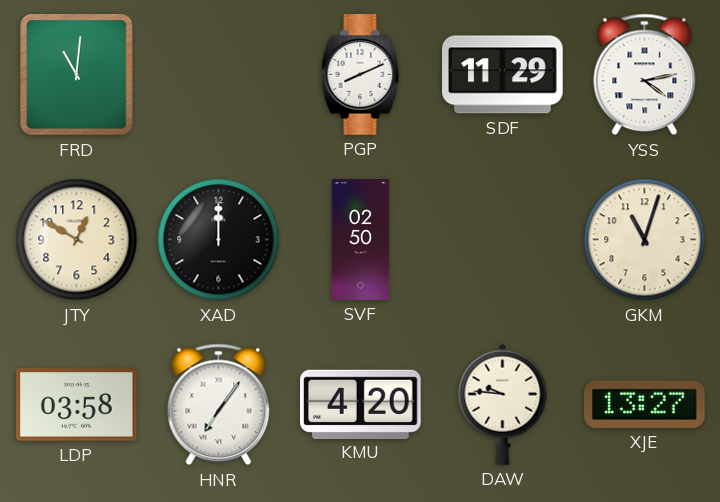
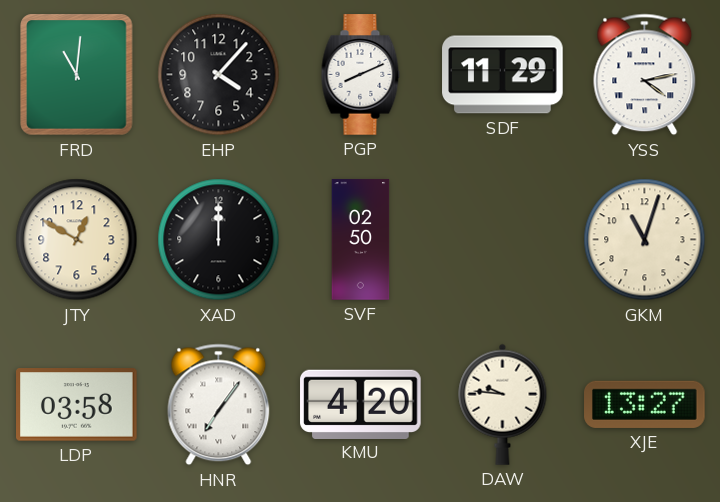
EHP: none -> 4:07 (219, 75)
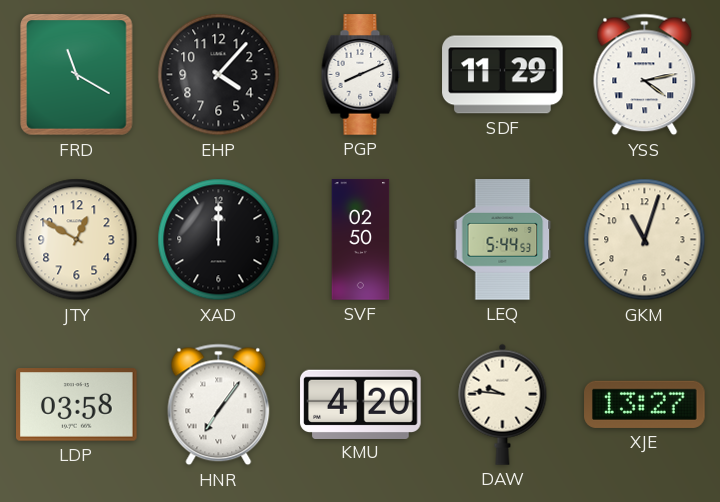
FRD: 11:01 -> 11:20 (77, 75)
LEQ: none -> 5:44 (503, 240)
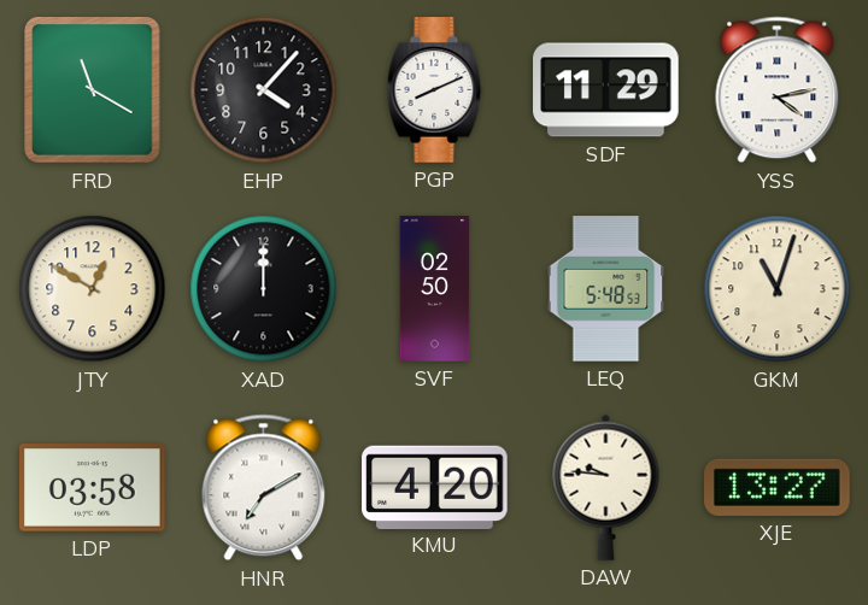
LEQ: 5:44 -> 5:48 (606, 289)
HNR: 7:06 -> 7:10 (264, 488)
